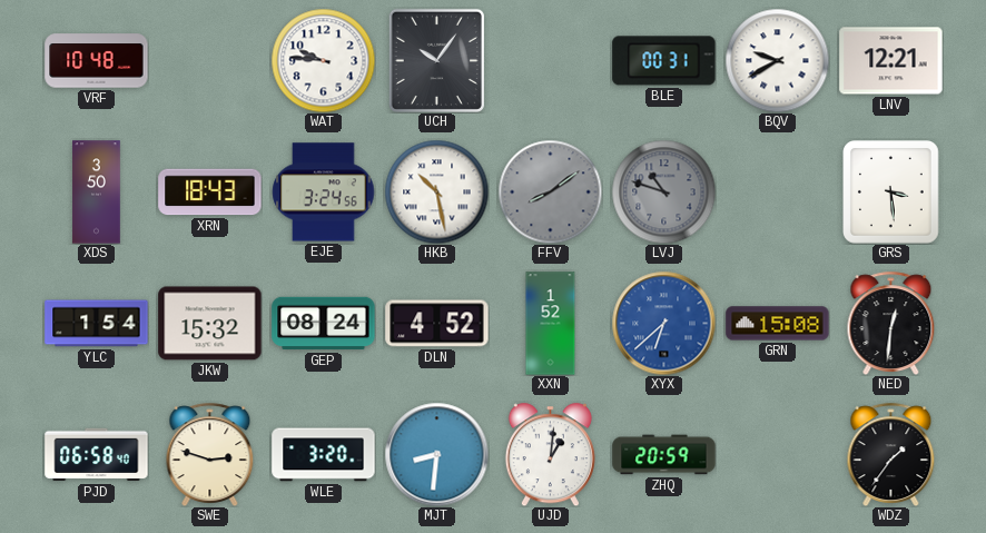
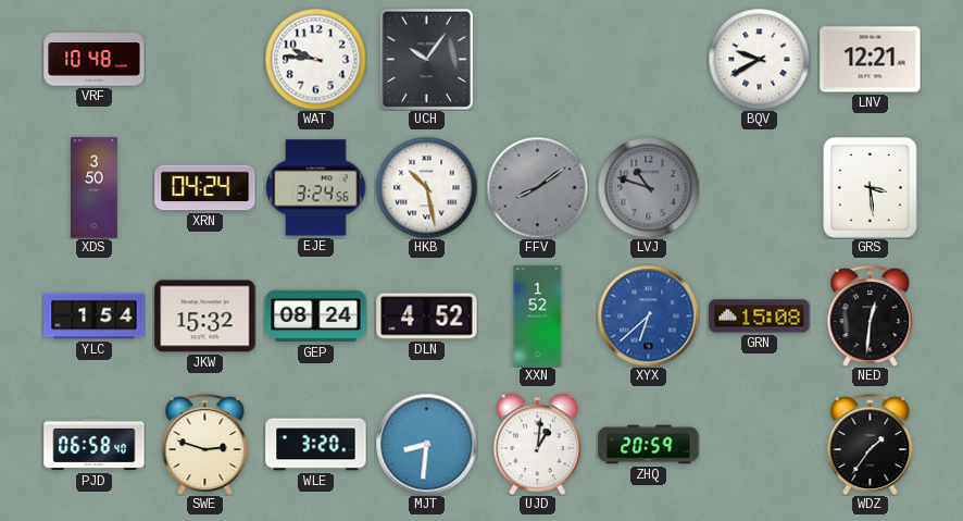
BLE: 00:31 -> none (664, 61)
XRN: 18:43 -> 04:24 (205, 188)
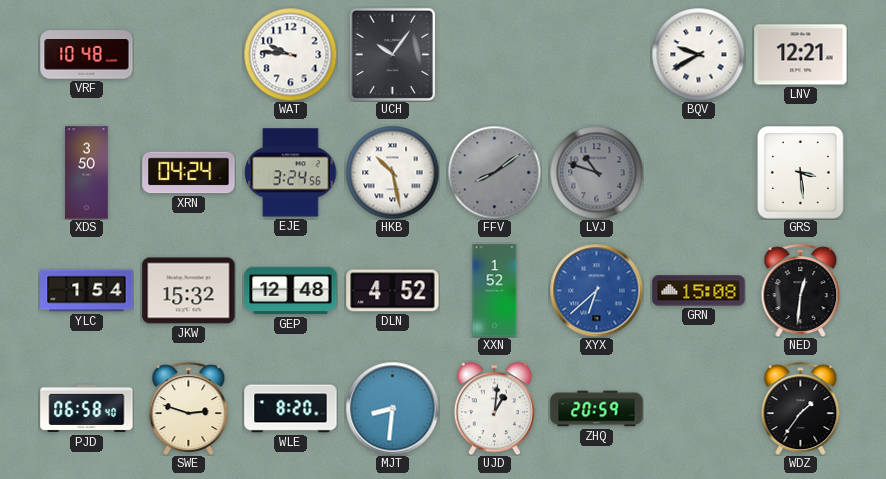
GEP: 08:24 -> 12:48 (291, 291)
WLE: 3:20 -> 8:20 (291, 409)
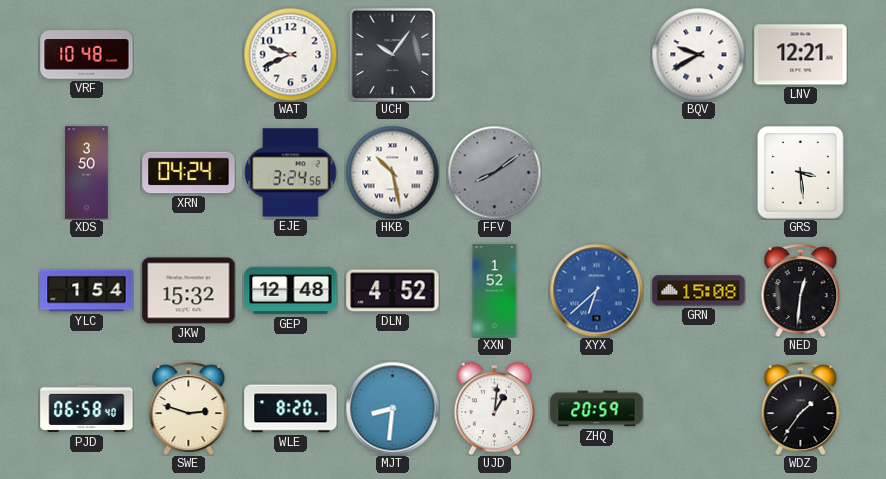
WAT: 9:46 -> 9:41 (290, 54)
LVJ: 10:48 -> none (596, 172)
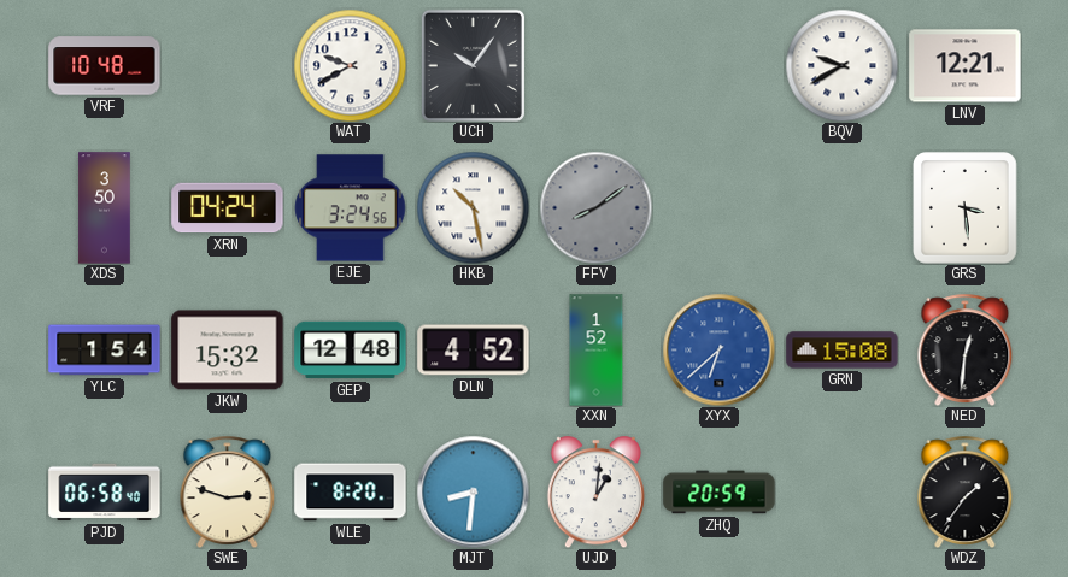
WAT: 9:41 -> 9:40 (350, 65)
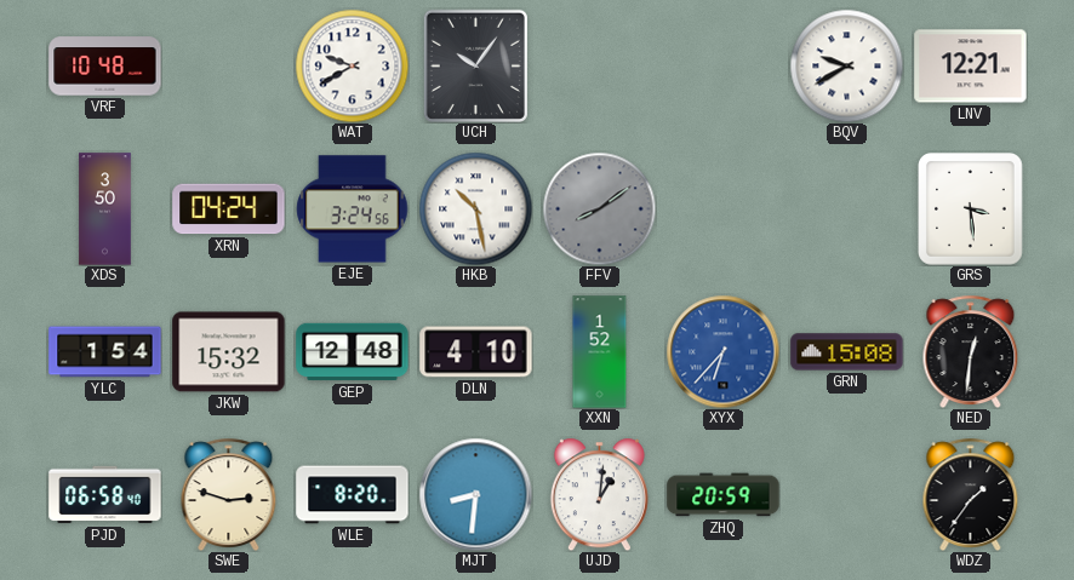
DLN: 4:52 -> 4:10 (476, 352)
XYX: 6:38 -> 6:37 (722, 351)
